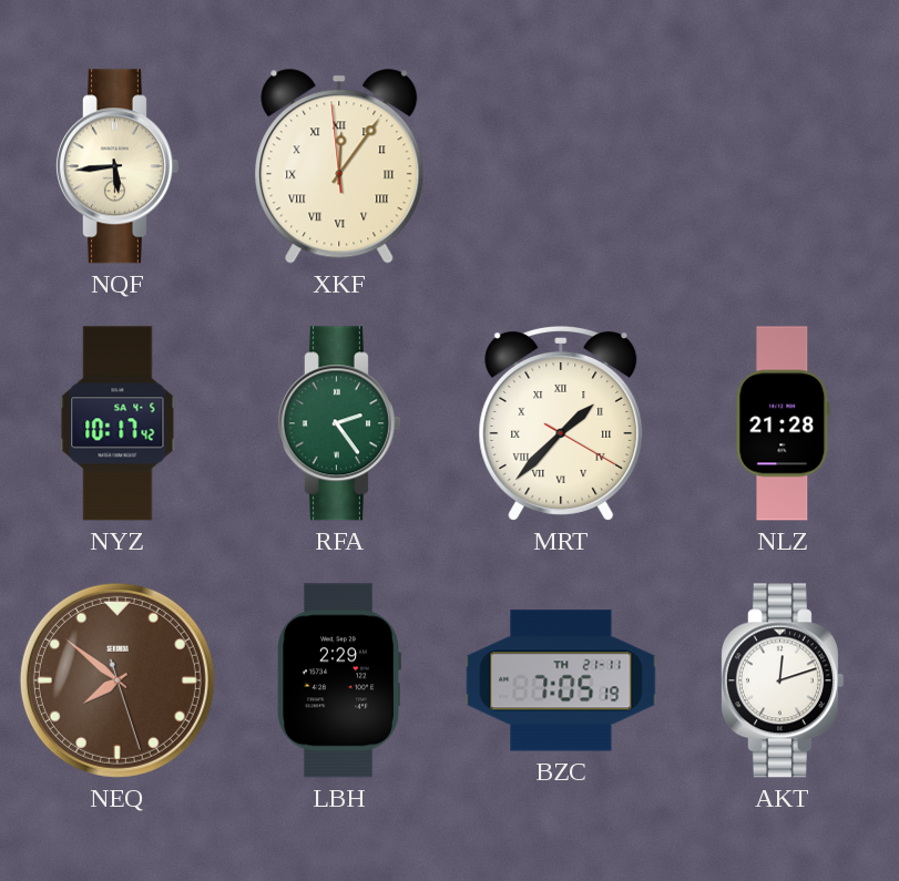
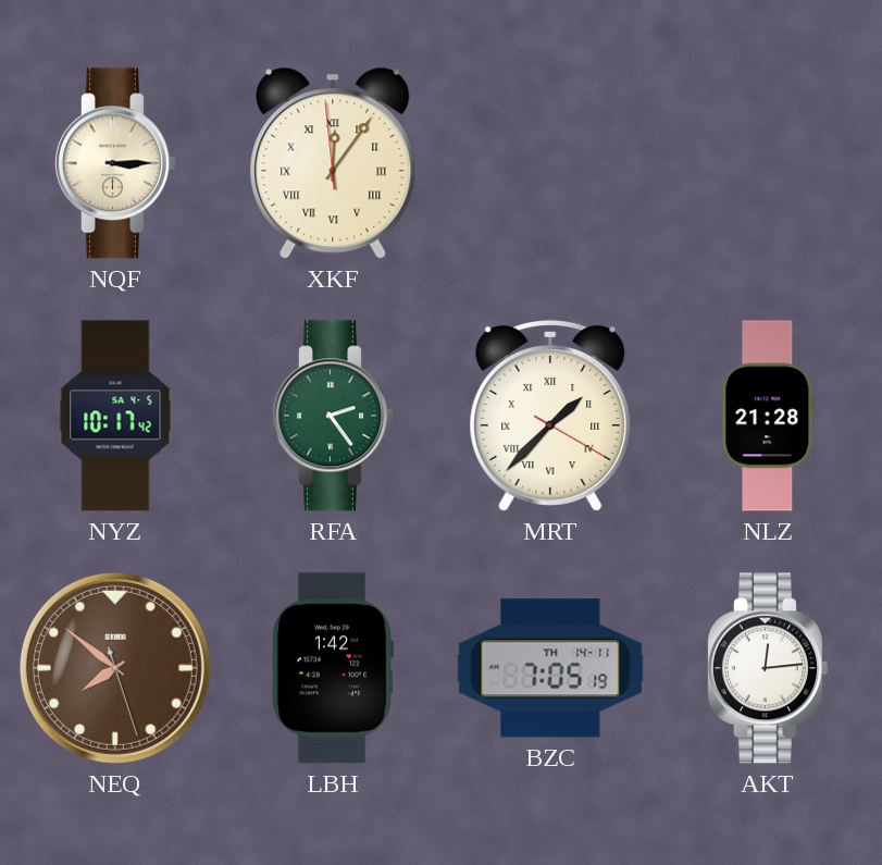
NQF: 5:44 -> 3:15 (114, 163)
LBH: 2:29 -> 1:42 (333, 668)
BZC date: TH 21-11 -> TH 14-11 (550, 668)
AKT: 12:12 -> 12:14 (767, 668)
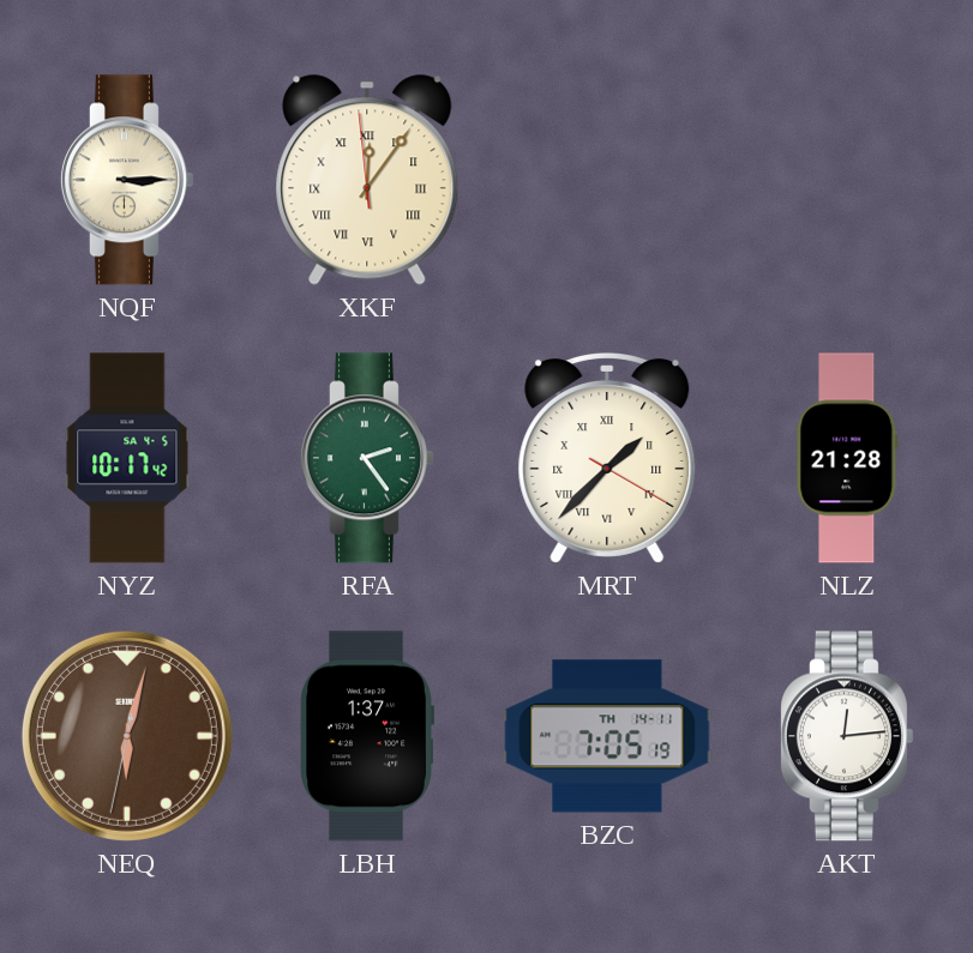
NEQ: 7:51 -> 6:02 (127, 736)
LBH: 1:42 -> 1:37 (367, 736)
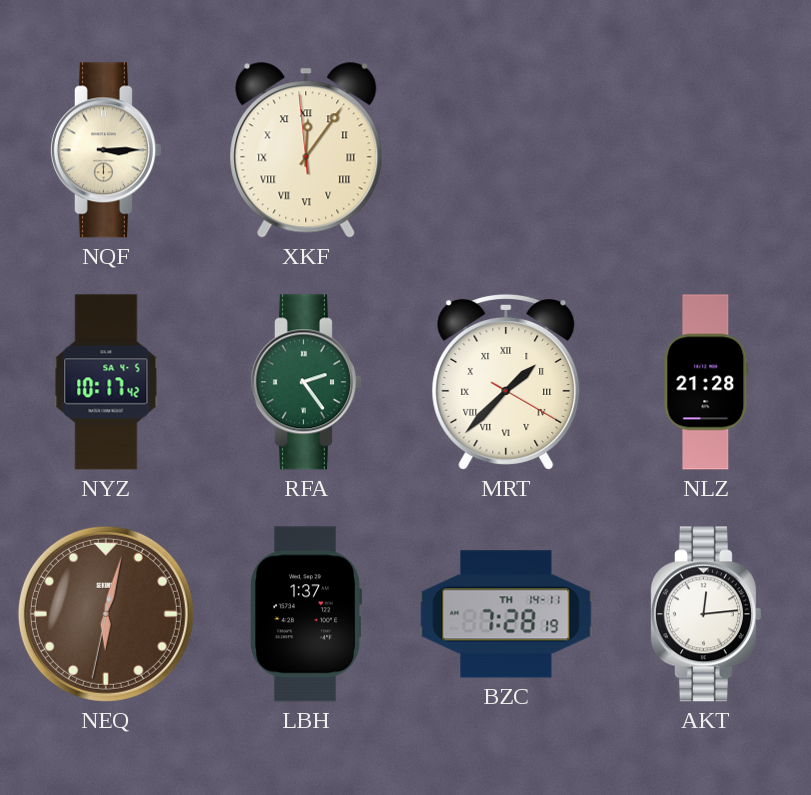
BZC: 7:05 -> 7:28 (506, 614)
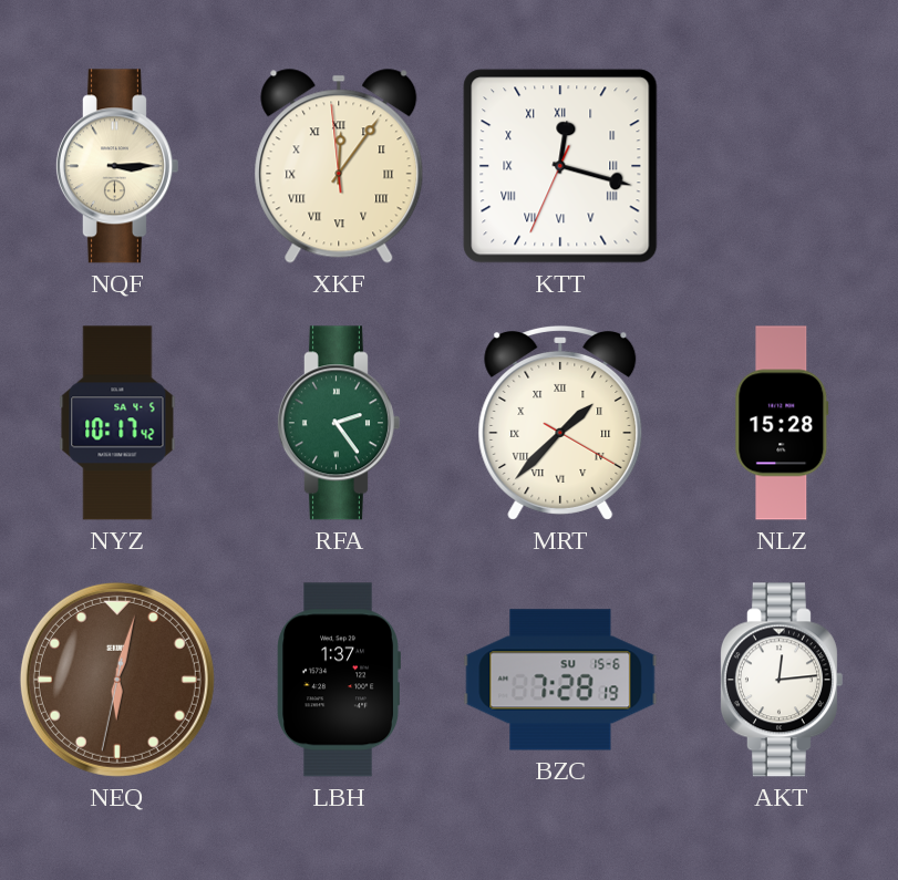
KTT: none -> 12:17 (560, 166)
NLZ: 21:28 -> 15:28 (782, 423)
BZC date: TH 14-11 -> SU 15-6 (560, 680)
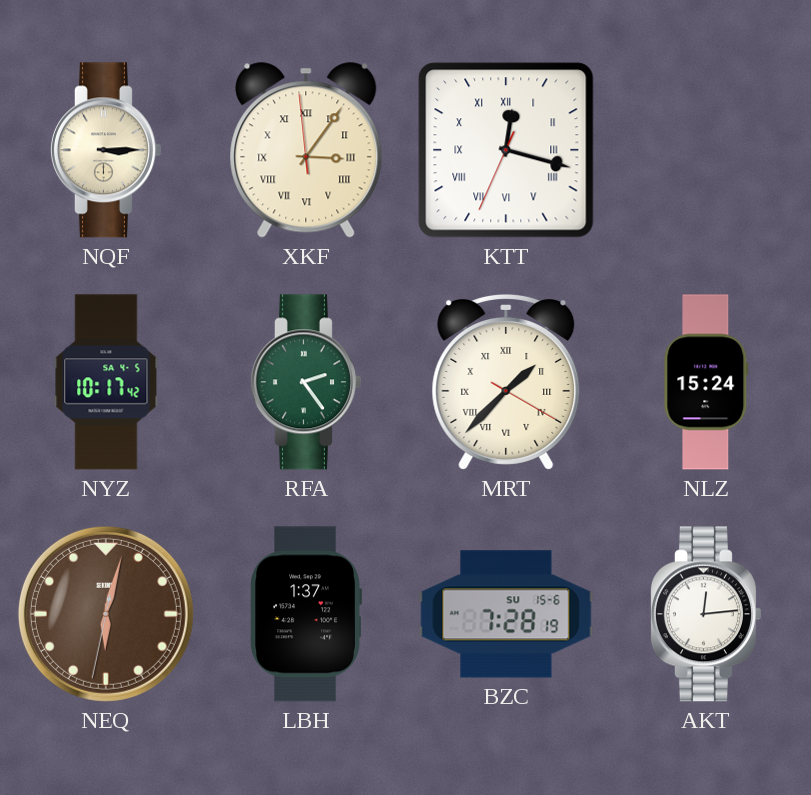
XKF: 12:05 -> 3:05 (306, 150)
NLZ: 15:28 -> 15:24 (706, 382)
